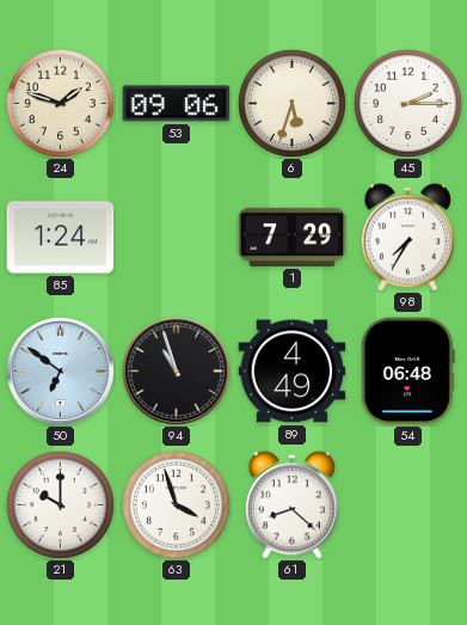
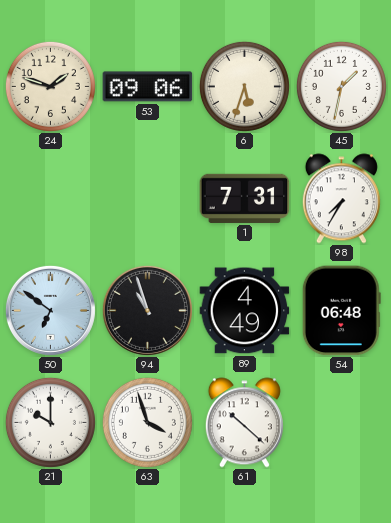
45: 2:15 -> 1:32 (341, 86)
85: 1:24 -> none (61, 238)
1: 7:29 -> 7:31 (245, 198)
61: 8:22 -> 10:22 (244, 423)
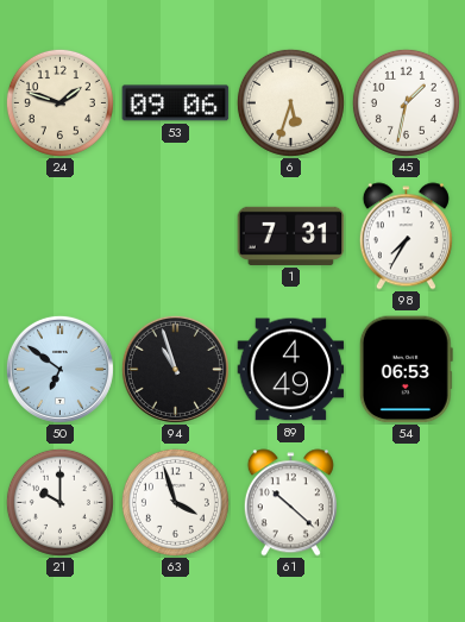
54: 06:48 -> 06:53 (406, 370)
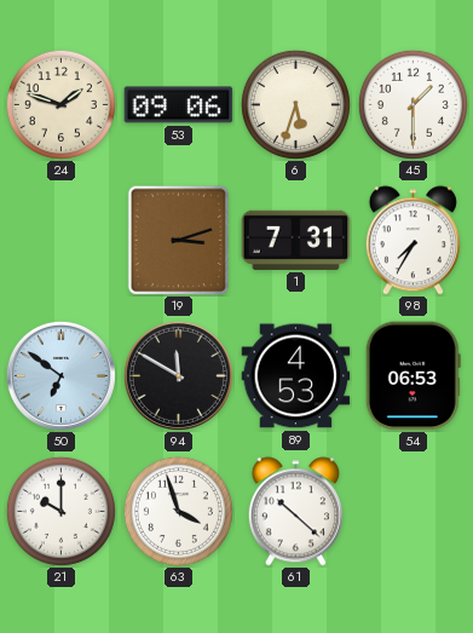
45: 1:32 -> 1:30 (413, 104)
19: none -> 3:12 (178, 240)
94: 10:57 -> 11:50 (178, 375)
89: 4:49 -> 4:53 (296, 376)
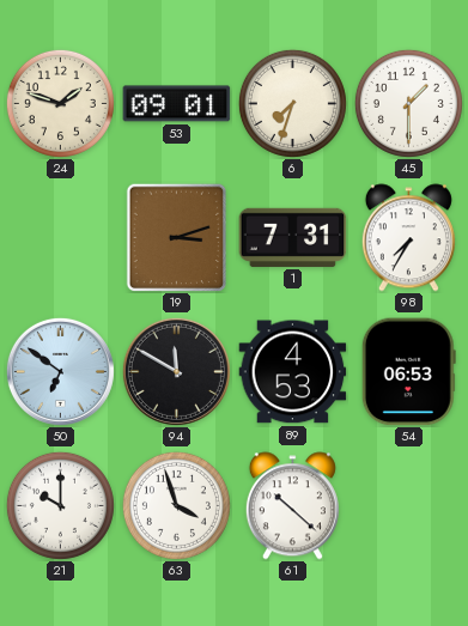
53: 09:06 -> 09:01 (177, 104)
6: 5:33 -> 7:33 (292, 103)
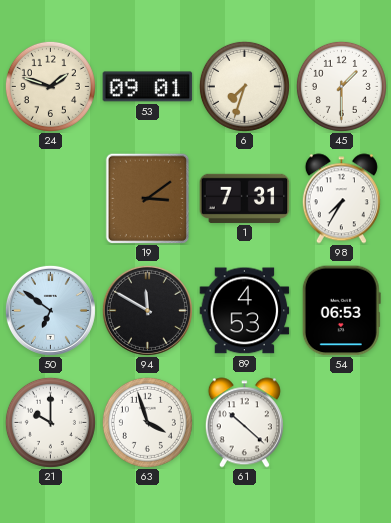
19: 3:12 -> 3:09 (147, 198)
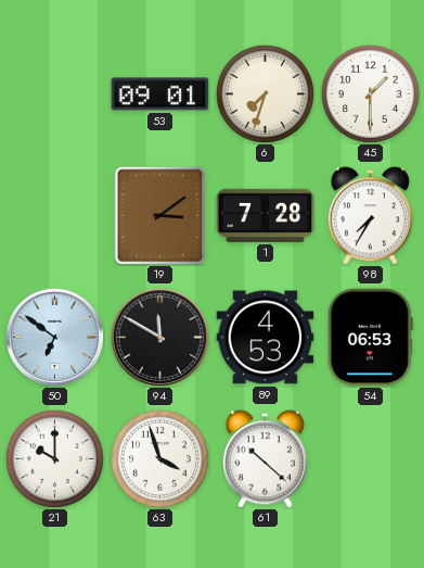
24: 1:48 -> none (50, 86)
1: 7:31 -> 7:28 (266, 215)
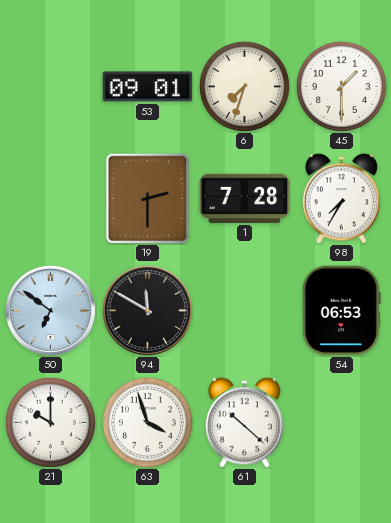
19: 3:09 -> 2:30 (147, 198)
89: 4:53 -> none (266, 338)
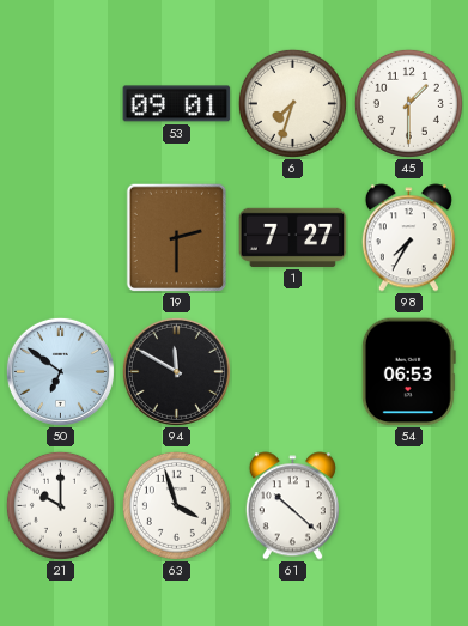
1: 7:28 -> 7:27 (293, 237)
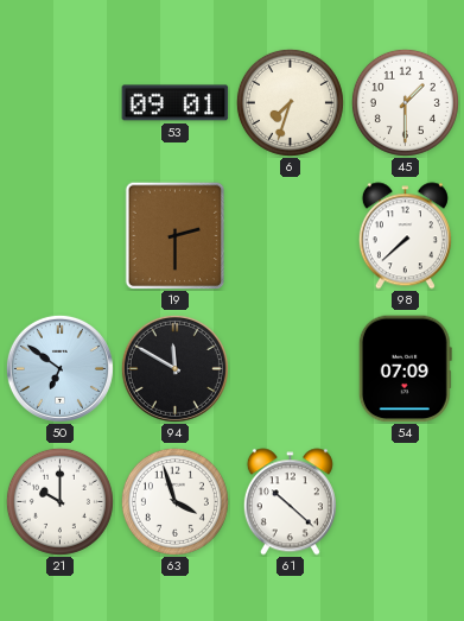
1: 7:27 -> none (293, 237)
98: 7:35 -> 7:38 (405, 236)
54: 06:53 -> 07:09 (405, 369)
